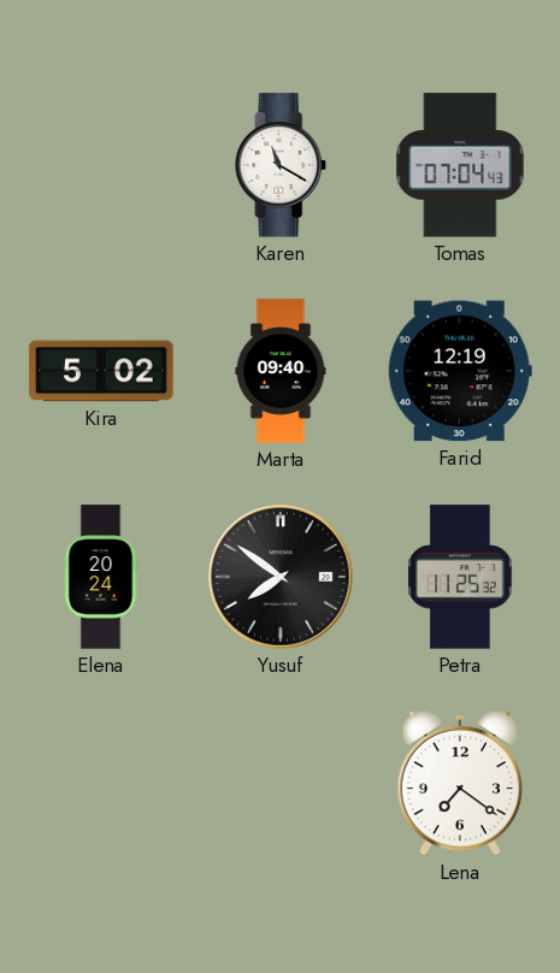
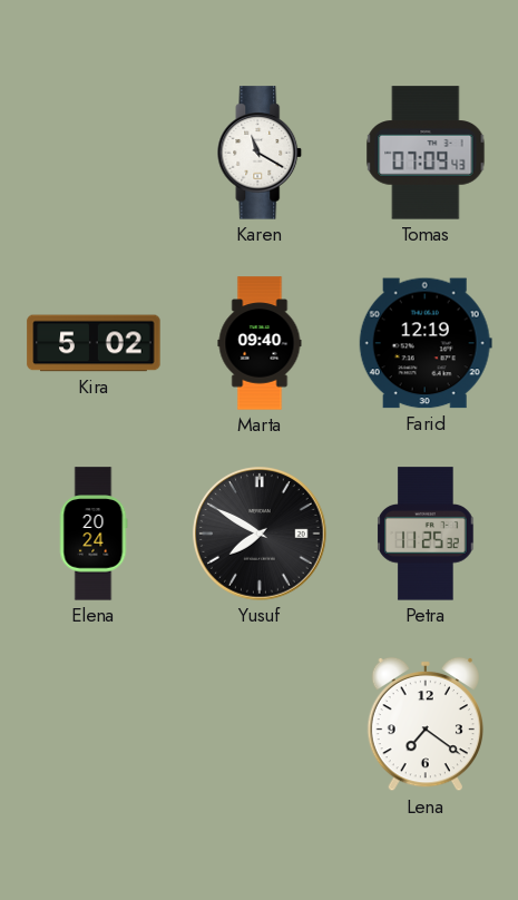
Tomas: 07:04 -> 07:09 (426, 153)
Yusuf: 7:51 -> 7:50 (260, 534)
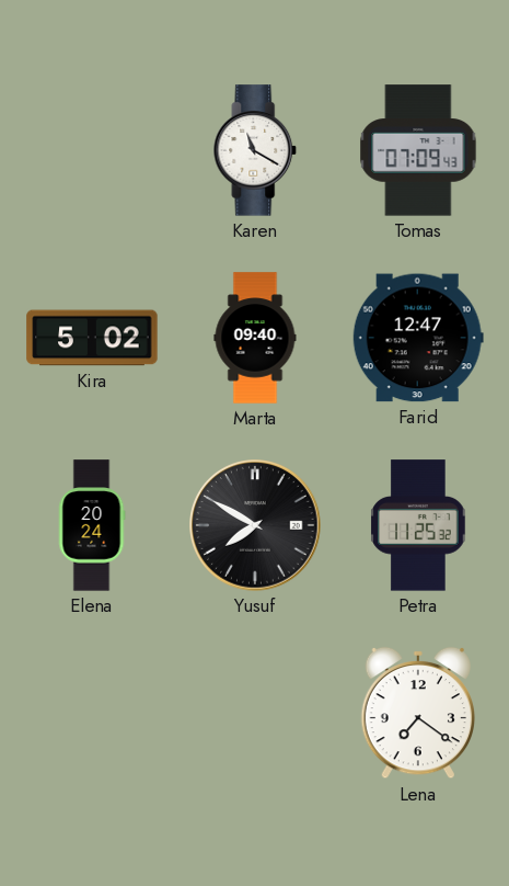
Farid: 12:19 -> 12:47 (418, 338)
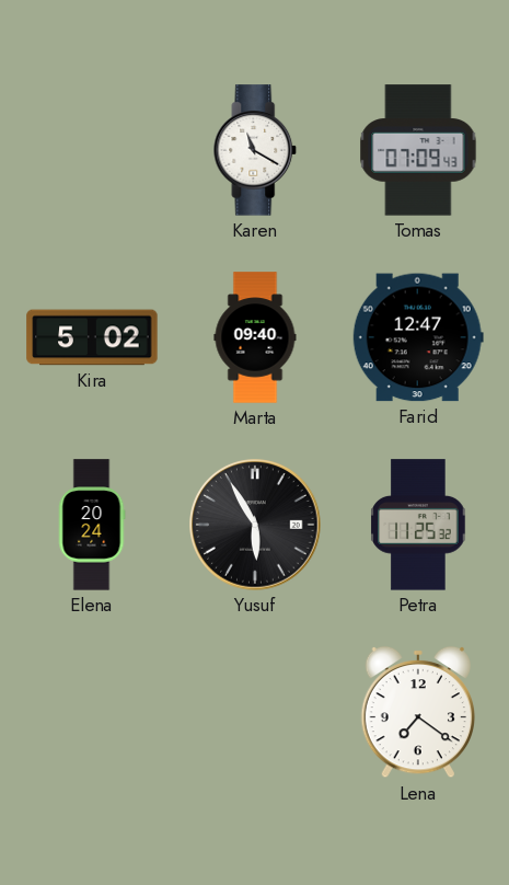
Yusuf: 7:50 -> 5:55 (255, 525)
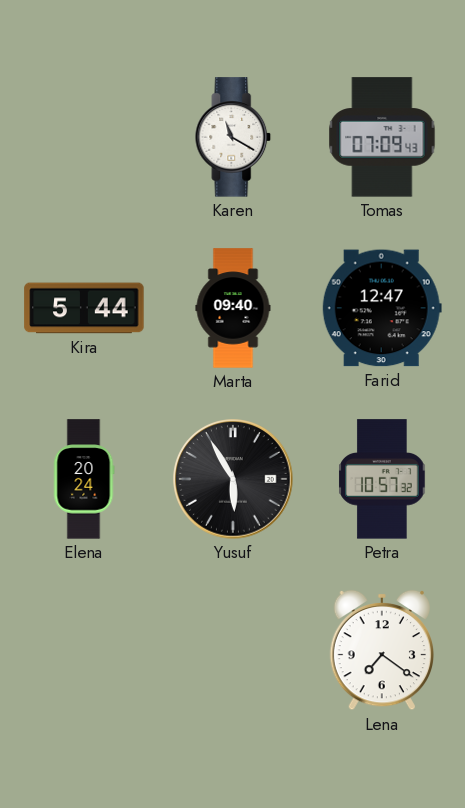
Kira: 5:02 -> 5:44 (84, 308)
Petra: 11:25 -> 10:57 (382, 479)
